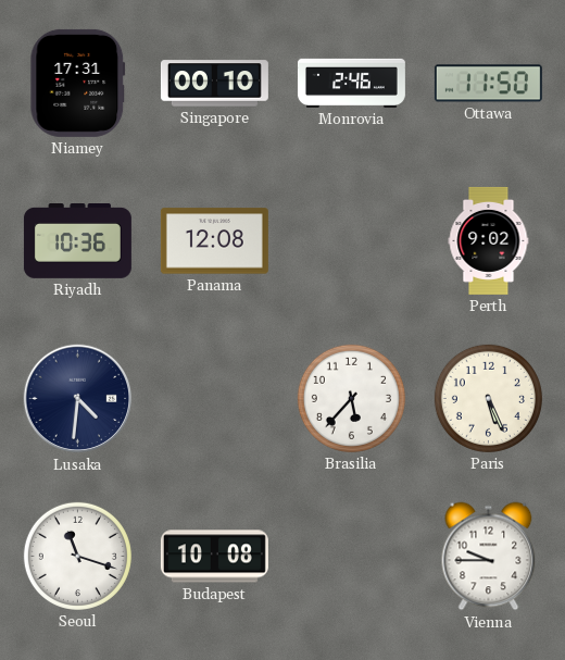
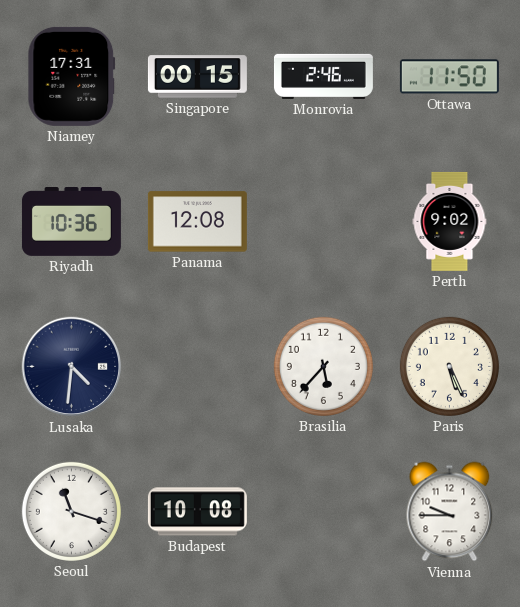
Singapore: 00:10 -> 00:15 (197, 77)
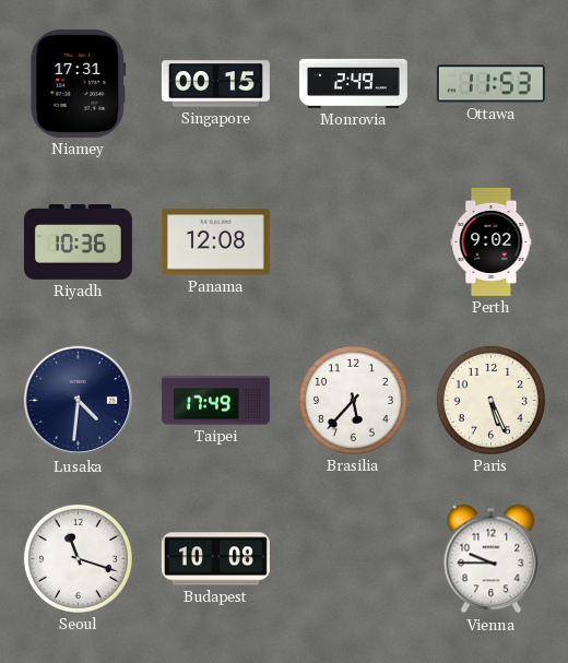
Monrovia: 2:46 -> 2:49 (353, 83)
Ottawa: 11:50 -> 11:53 (490, 84)
Taipei: none -> 17:49 (215, 401)
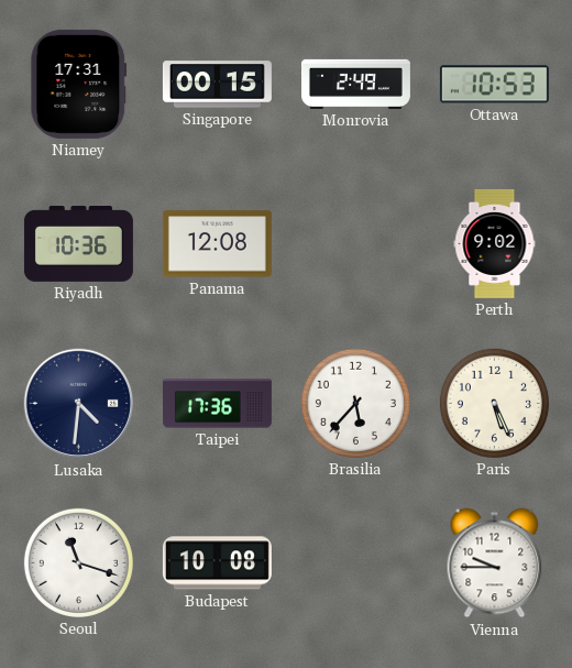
Ottawa: 11:53 -> 10:53 (494, 85)
Taipei: 17:49 -> 17:36 (217, 404)
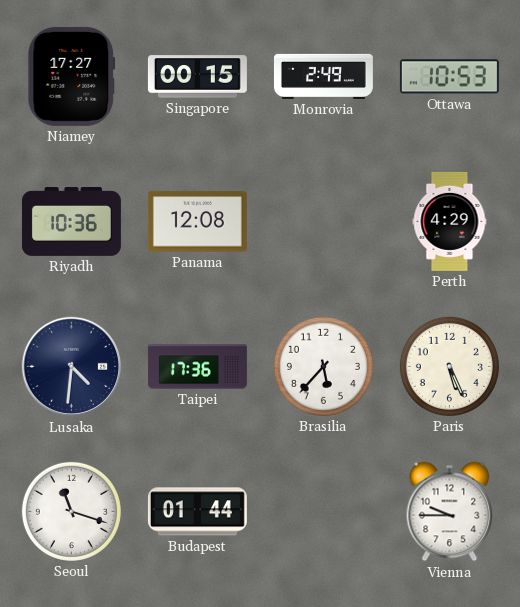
Niamey: 17:31 -> 17:27 (72, 76)
Perth: 9:02 -> 4:29 (450, 221)
Budapest: 10:08 -> 01:44 (197, 512)
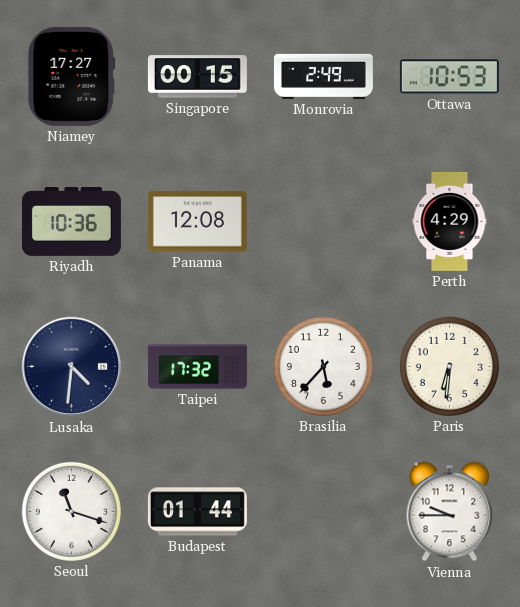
Taipei: 17:36 -> 17:32 (197, 367)
Paris: 5:26 -> 6:31 (449, 366)
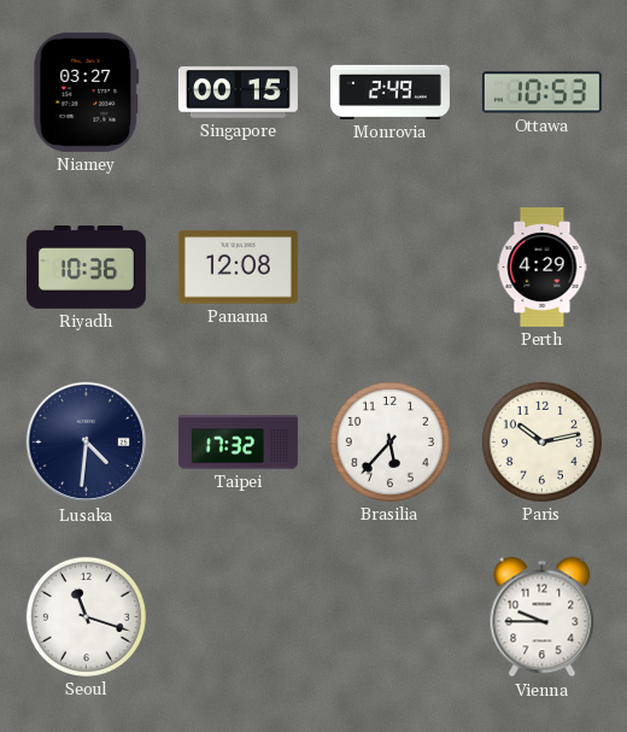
Niamey: 17:27 -> 03:27 (87, 92)
Paris: 6:31 -> 10:13 (541, 441)
Budapest: 01:44 -> none (197, 512)
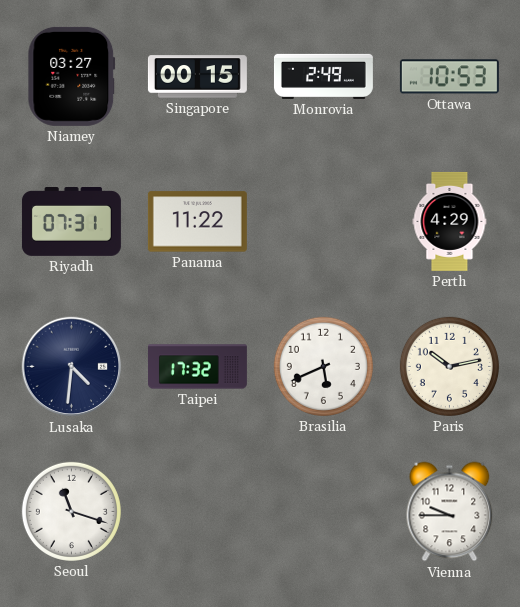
Riyadh: 10:36 -> 07:31 (71, 222)
Panama: 12:08 -> 11:22 (197, 222)
Brasilia: 5:37 -> 5:41 (323, 366)
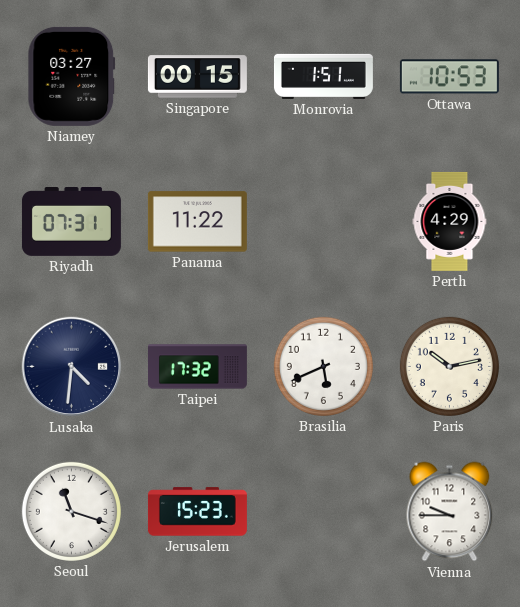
Monrovia: 2:49 -> 1:51 (323, 76)
Jerusalem: none -> 15:23 (197, 512)
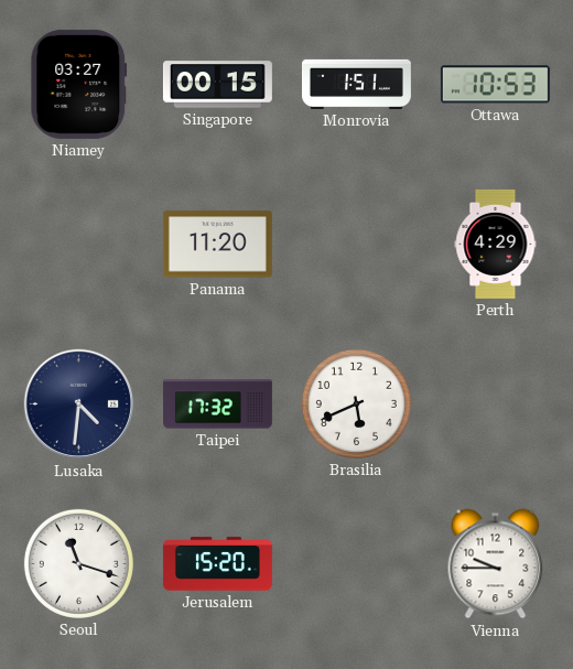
Riyadh: 07:31 -> none (71, 222)
Panama: 11:22 -> 11:20 (217, 245)
Paris: 10:13 -> none (449, 366)
Jerusalem: 15:23 -> 15:20 (217, 564)
